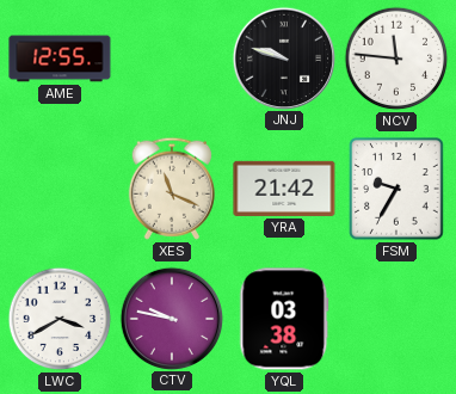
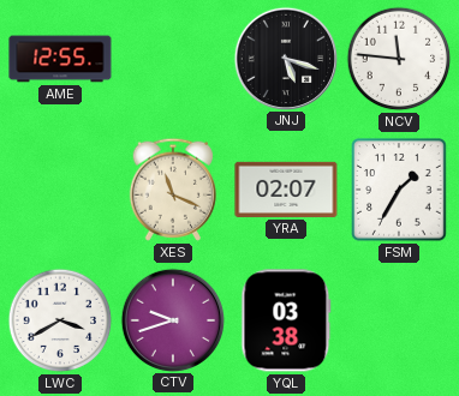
JNJ: 9:48 -> 5:18 (285, 58)
YRA: 21:42 -> 02:07 (286, 190)
FSM: 9:35 -> 1:35 (399, 190)
CTV: 9:47 -> 9:42 (172, 319)
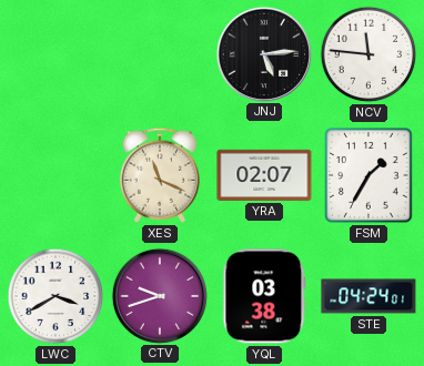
AME: 12:55 -> none (60, 59)
JNJ: 5:18 -> 5:14 (263, 53)
STE: none -> 04:24 (369, 296)
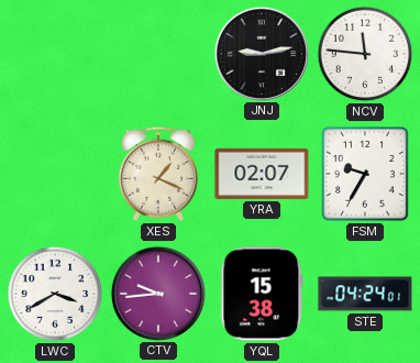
JNJ: 5:14 -> 9:13 (261, 53)
XES: 11:19 -> 1:19 (157, 174)
FSM: 1:35 -> 9:35 (365, 174)
CTV: 9:42 -> 9:44 (157, 293)
YQL: 03:38 -> 15:38 (262, 294)
